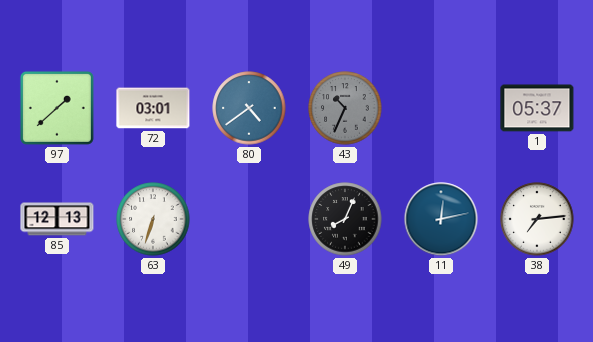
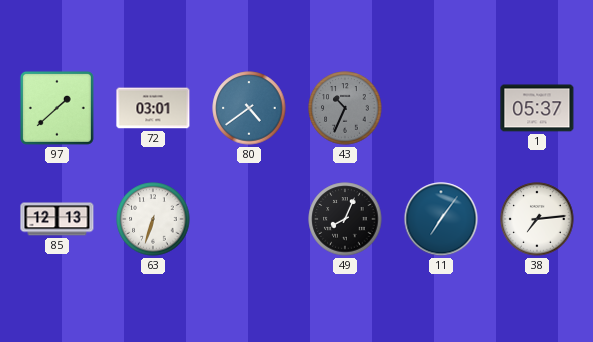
11: 12:13 -> 7:06 (441, 219)
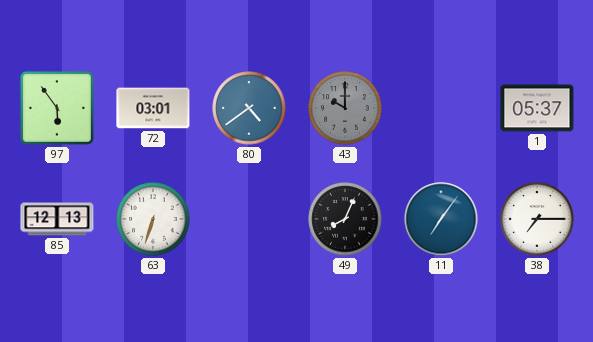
97: 1:38 -> 5:54 (57, 108)
43: 10:34 -> 10:00 (345, 108)
38: 7:14 -> 7:15 (537, 219)
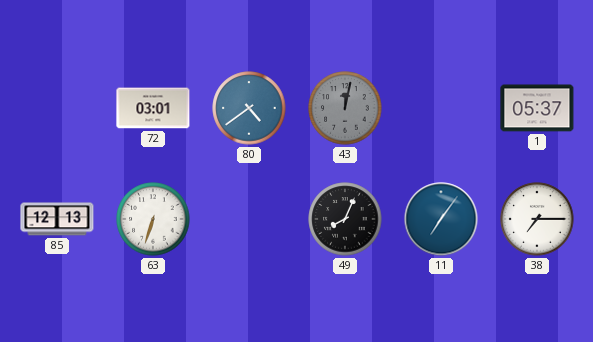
97: 5:54 -> none (57, 108)
43: 10:00 -> 12:02 (345, 108)
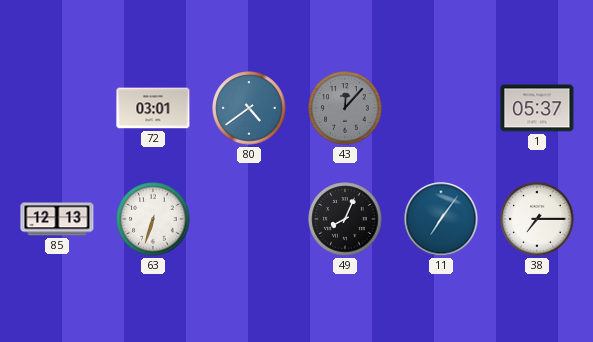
43: 12:02 -> 12:07 (345, 108)
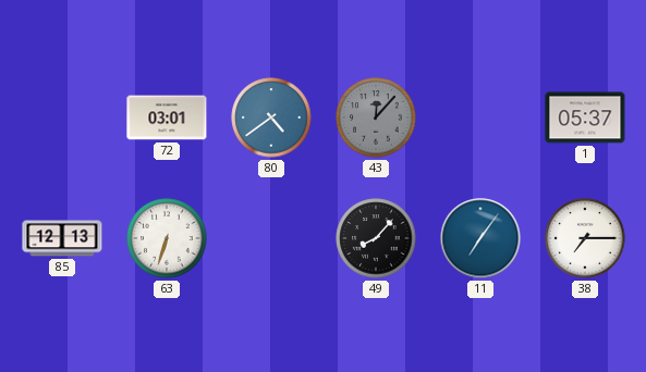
49: 8:04 -> 8:07 (376, 238)
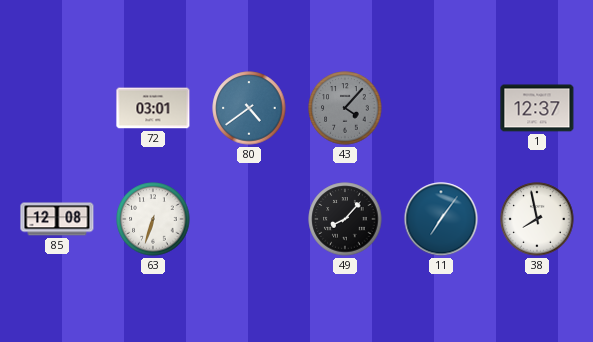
43: 12:07 -> 4:07 (345, 108)
1: 05:37 -> 12:37 (537, 108)
85: 12:13 -> 12:08 (57, 219)
38: 7:15 -> 7:58 (537, 219)
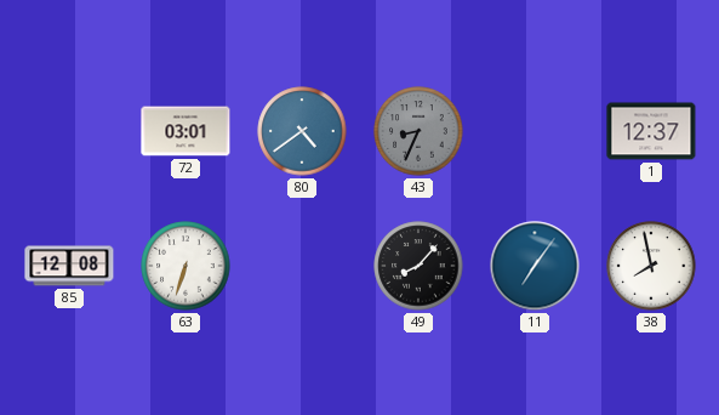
43: 4:07 -> 8:34 (418, 131)
